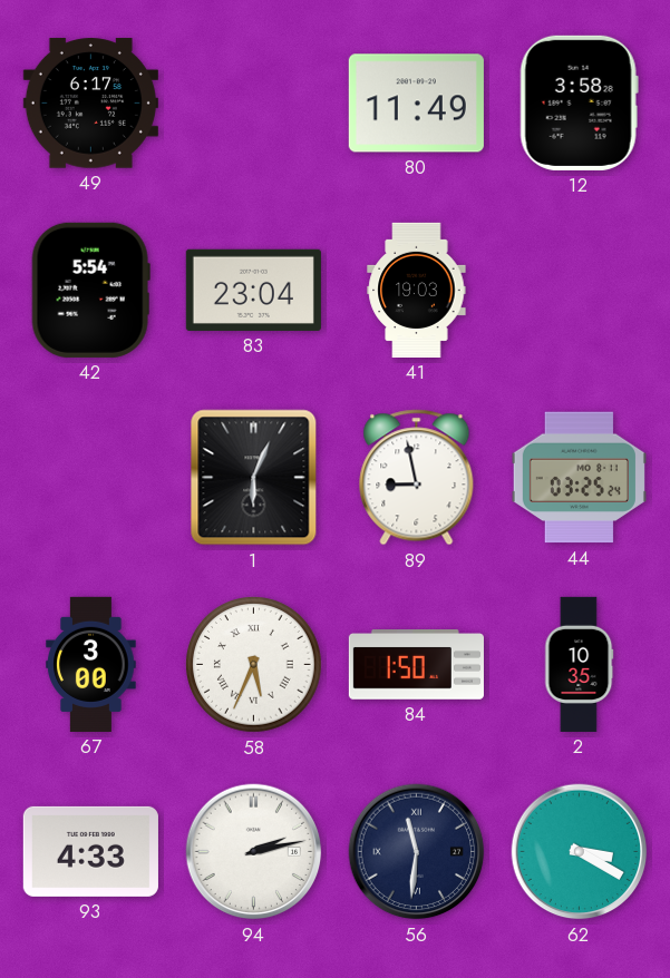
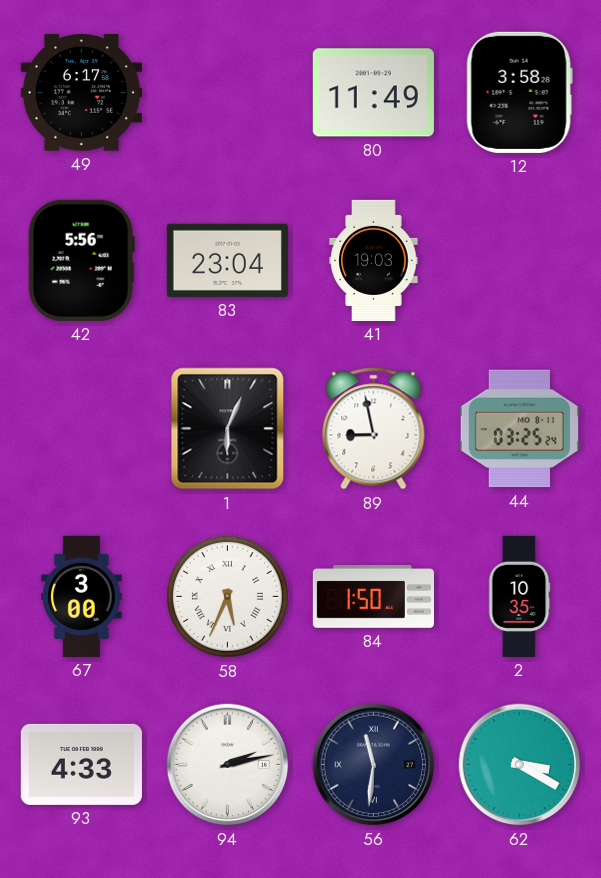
42: 5:54 -> 5:56 (81, 260)
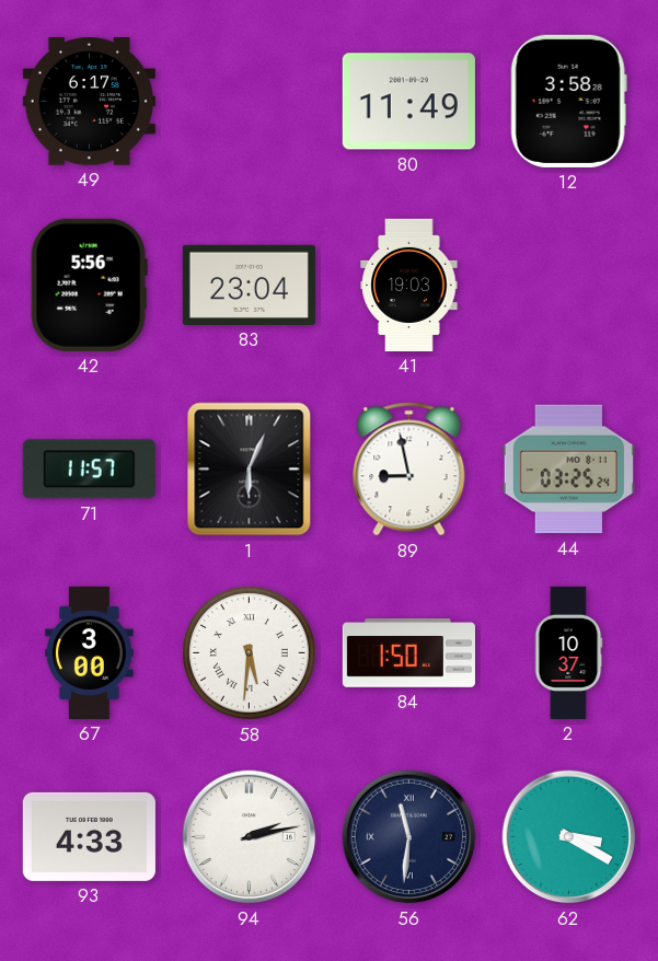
71: none -> 11:57 (89, 470)
58: 5:34 -> 5:31 (250, 653)
2: 10:35 -> 10:37 (568, 652)
